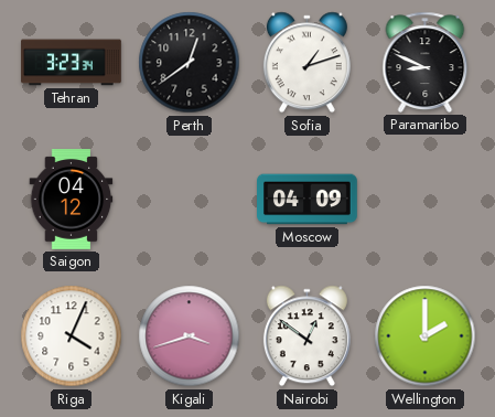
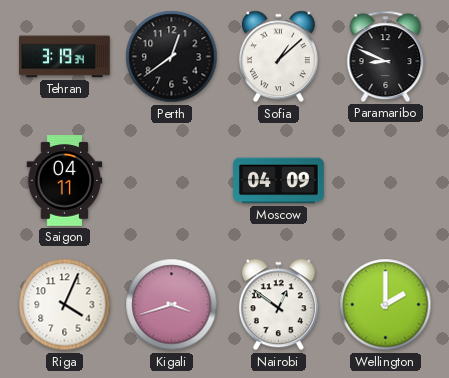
Tehran: 3:23 -> 3:19 (65, 57)
Sofia: 1:12 -> 1:08 (278, 57)
Saigon: 04:12 -> 04:11 (65, 181)
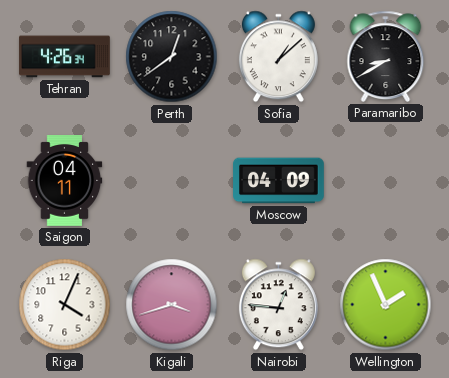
Tehran: 3:19 -> 4:26 (65, 57)
Paramaribo: 8:49 -> 8:40 (386, 56)
Nairobi: 12:51 -> 12:46 (278, 305)
Wellington: 2:00 -> 1:56 (386, 305)
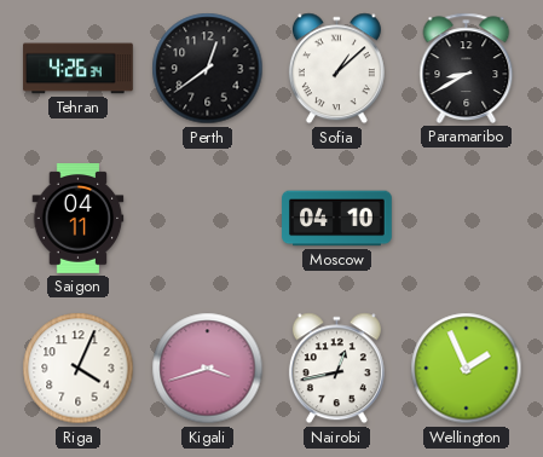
Moscow: 04:09 -> 04:10 (337, 219)
Nairobi: 12:46 -> 12:43 (336, 369)
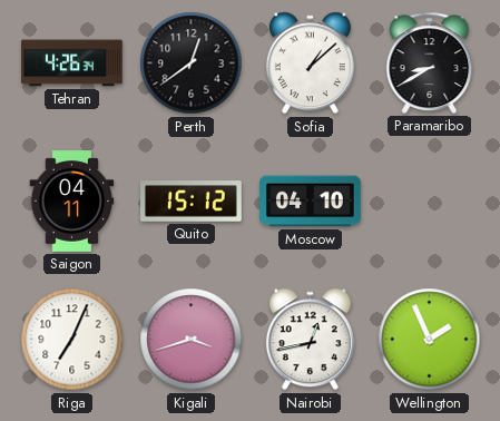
Quito: none -> 15:12 (192, 202)
Riga: 4:04 -> 7:04 (72, 340)
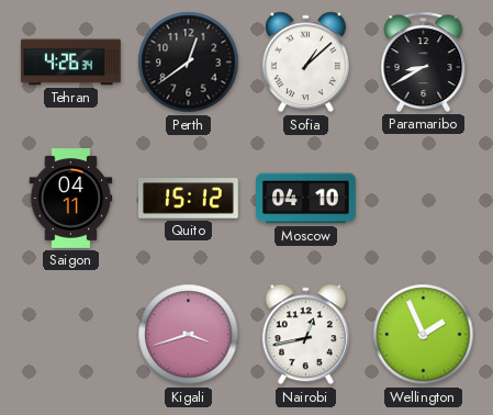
Riga: 7:04 -> none (72, 340)
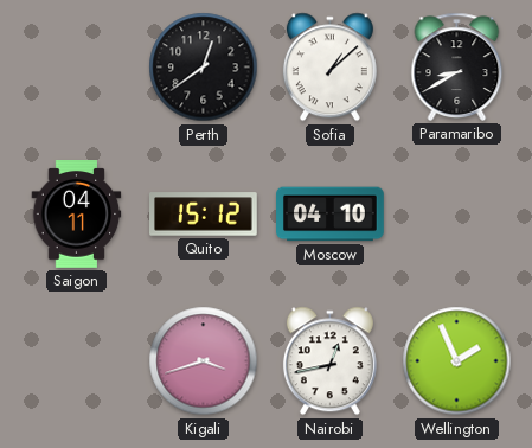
Tehran: 4:26 -> none (71, 63)
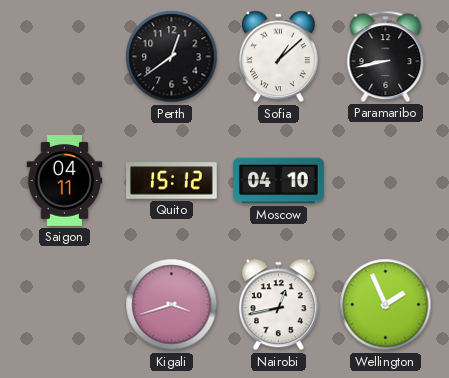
Paramaribo: 8:40 -> 8:43 (386, 56)
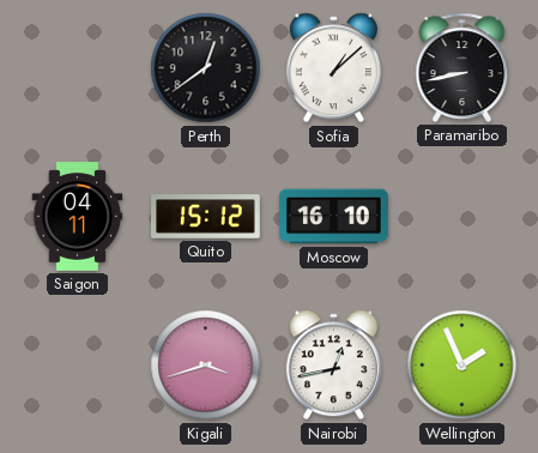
Moscow: 04:10 -> 16:10 (334, 217)
